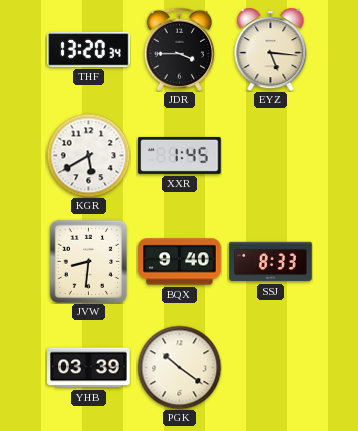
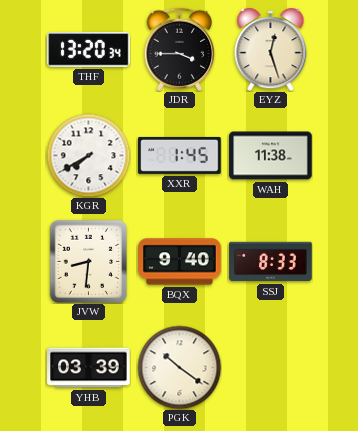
EYZ: 5:16 -> 12:27 (271, 50)
KGR: 5:40 -> 7:40 (88, 155)
WAH: none -> 11:38 (271, 156)
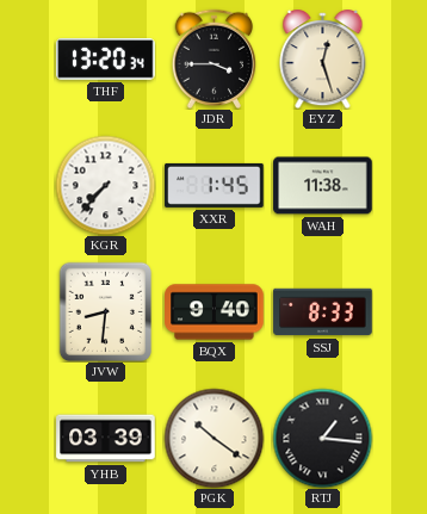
KGR: 7:40 -> 7:37 (105, 185)
RTJ: none -> 1:16 (322, 438)
